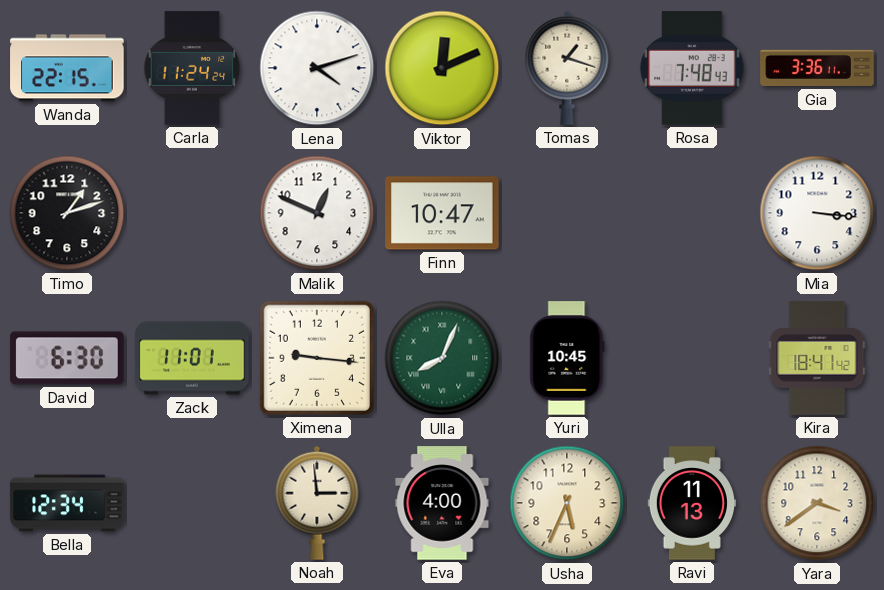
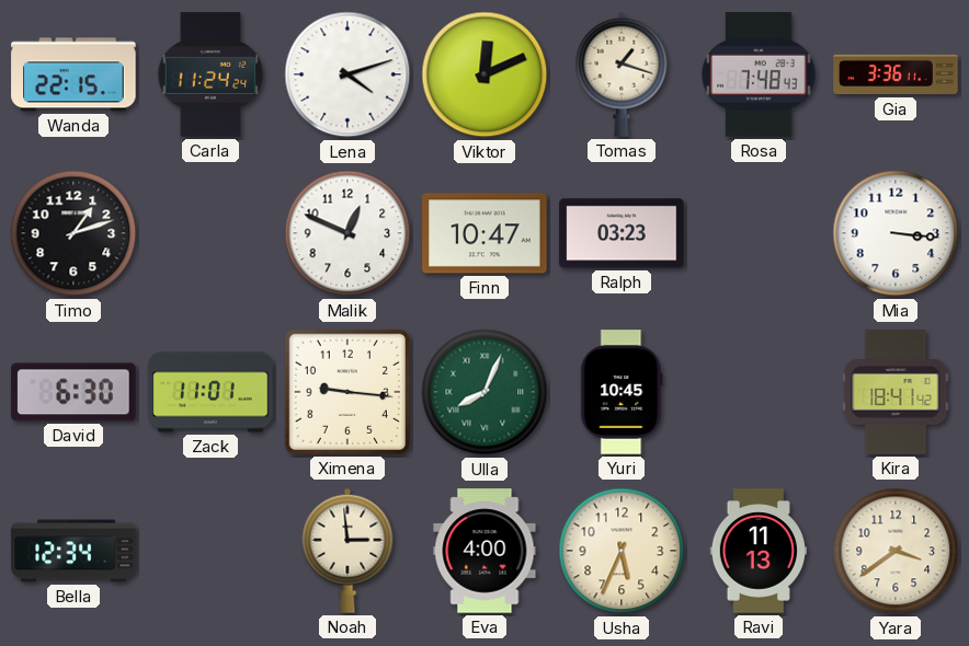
Ralph: none -> 03:23 (622, 233)
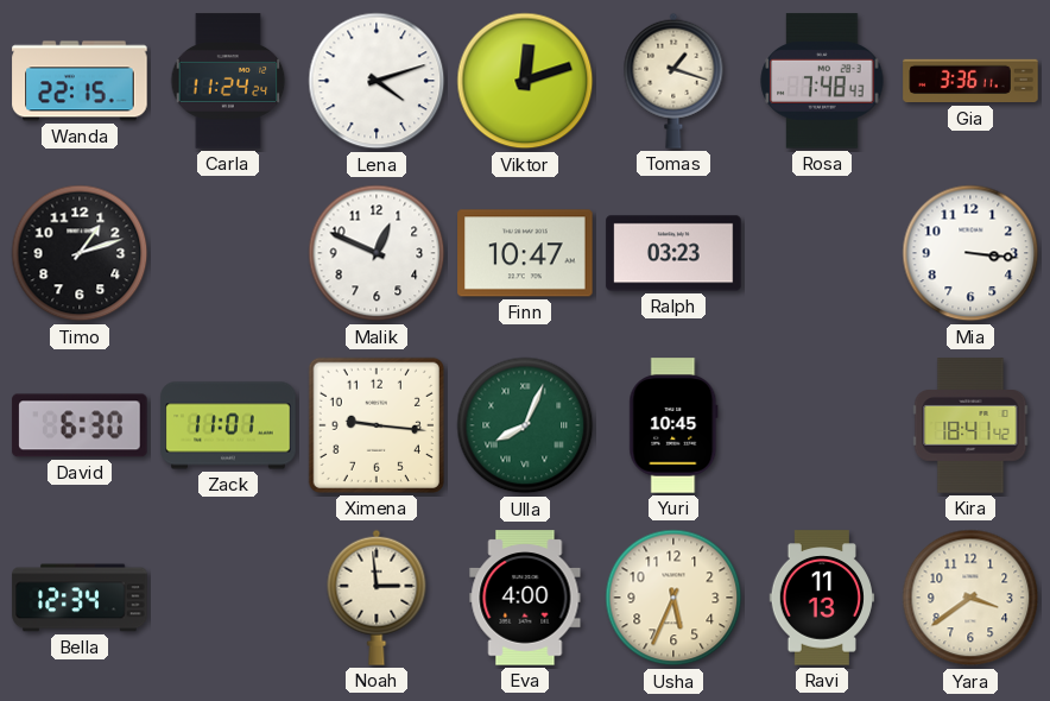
Viktor: 12:11 -> 12:12 (525, 81)
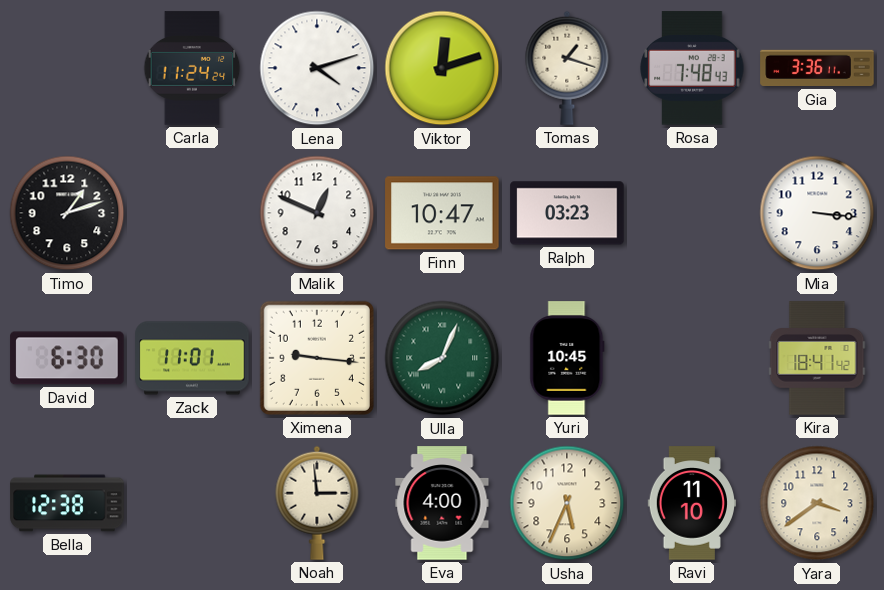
Wanda: 22:15 -> none (80, 81)
Bella: 12:34 -> 12:38 (67, 503)
Ravi: 11:13 -> 11:10 (691, 503)
